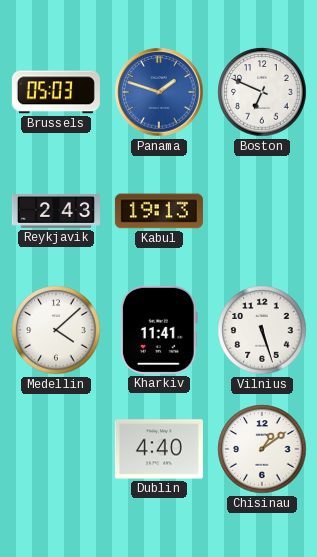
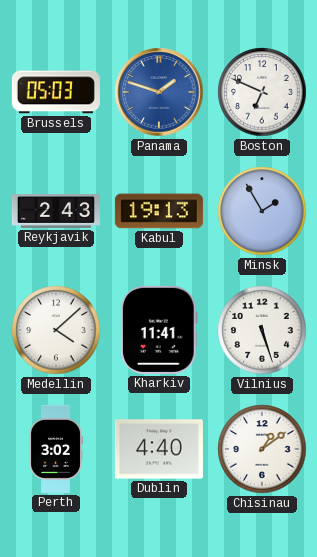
Minsk: none -> 1:55 (262, 211)
Perth: none -> 3:02 (56, 449)
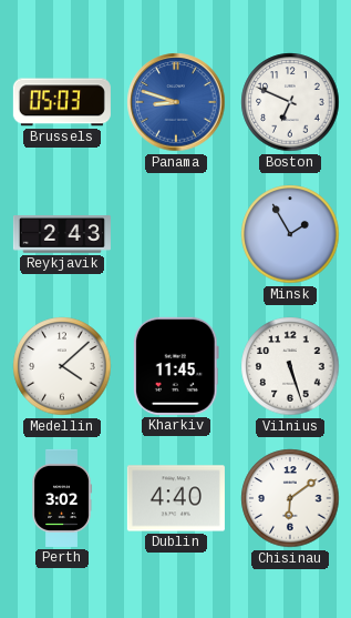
Panama: 1:48 -> 8:48 (176, 102)
Kabul: 19:13 -> none (159, 211)
Kharkiv: 11:41 -> 11:45 (176, 366)
Chisinau: 1:09 -> 6:09 (290, 498)
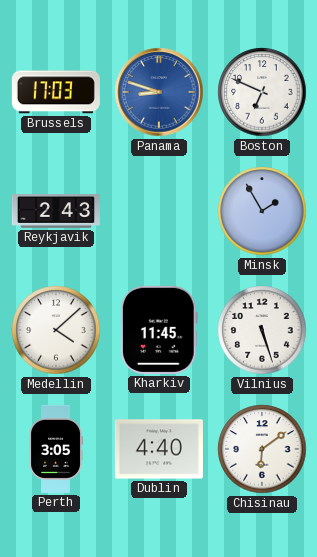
Brussels: 05:03 -> 17:03 (56, 92)
Perth: 3:02 -> 3:05 (56, 449)
